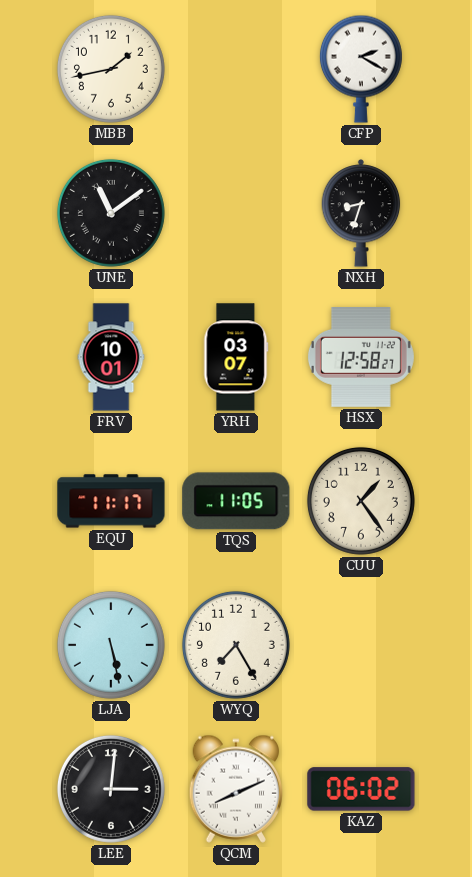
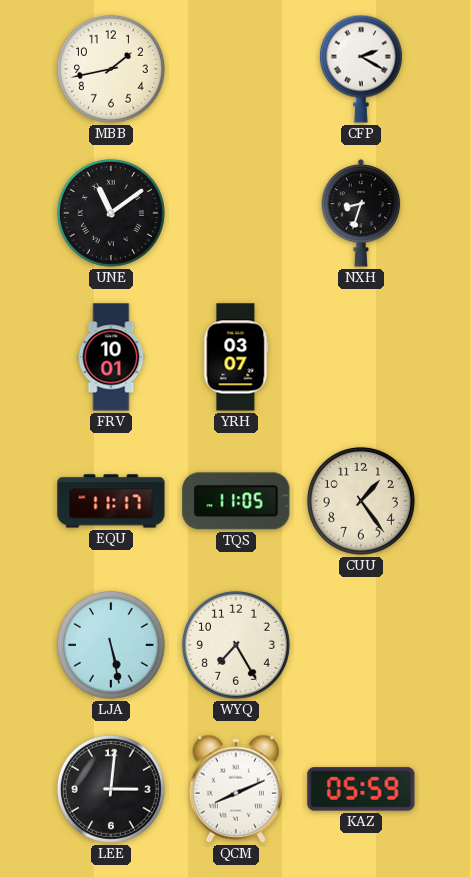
HSX: 12:58 -> none (361, 358)
KAZ: 06:02 -> 05:59 (361, 789)
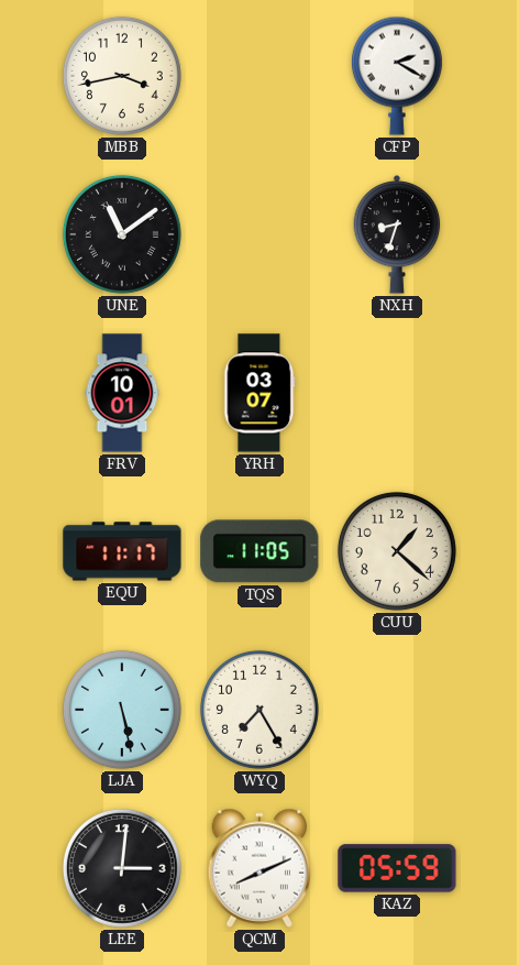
MBB: 1:43 -> 3:43 (122, 76)
CUU: 1:24 -> 1:22 (397, 551)
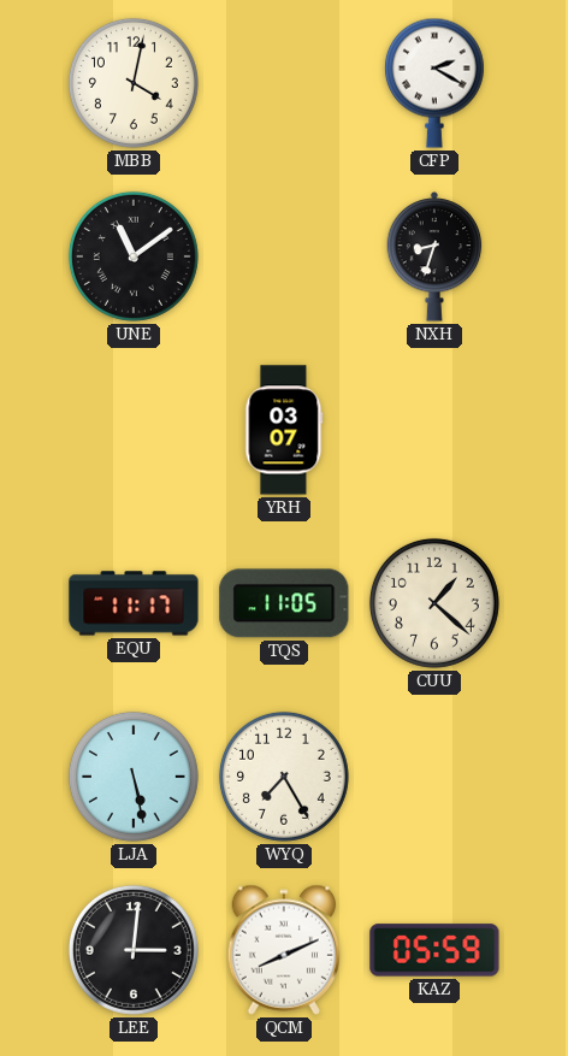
MBB: 3:43 -> 4:02 (134, 83)
FRV: 10:01 -> none (122, 393)
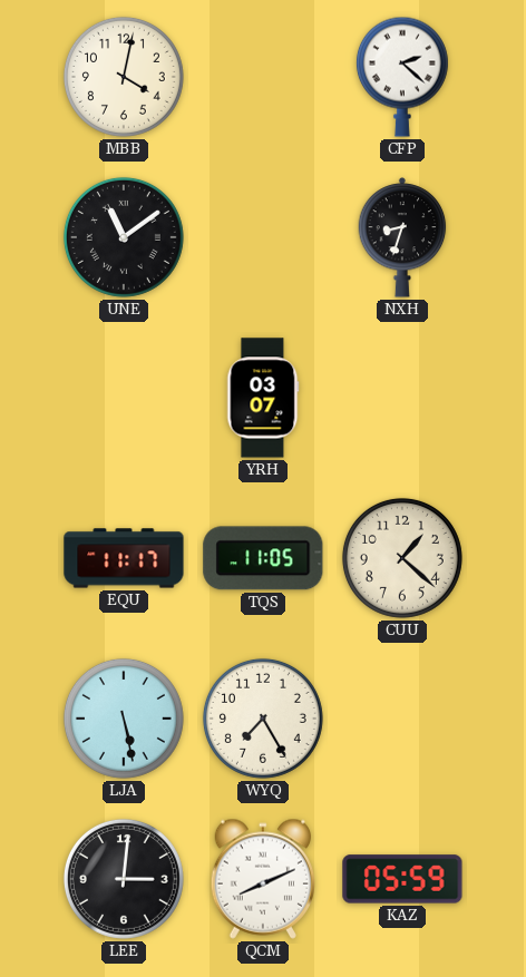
CFP: 2:20 -> 2:22 (402, 77)
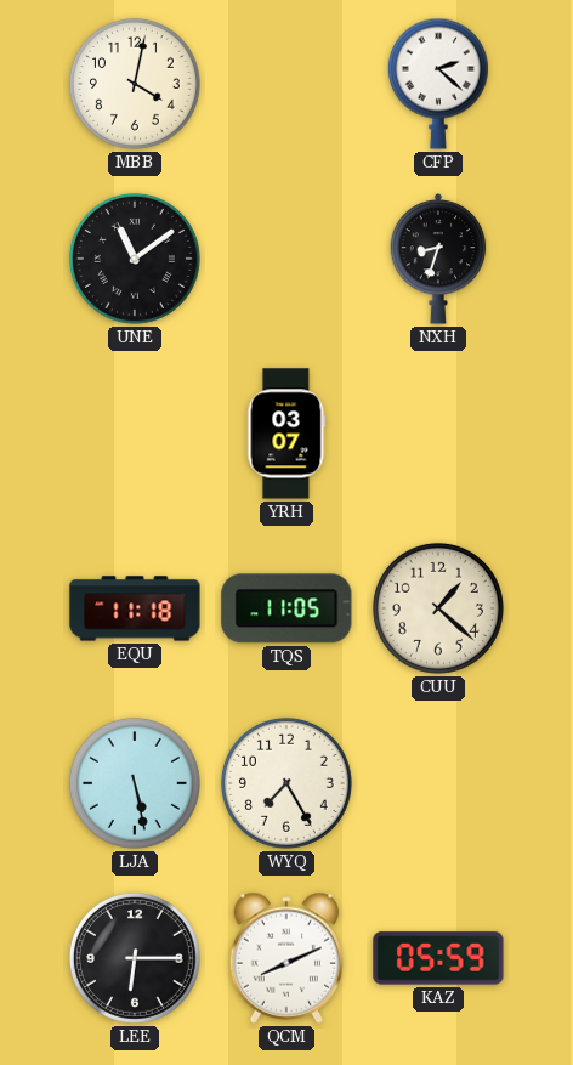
EQU: 11:17 -> 11:18 (135, 608)
LEE: 3:01 -> 6:15 (135, 958)
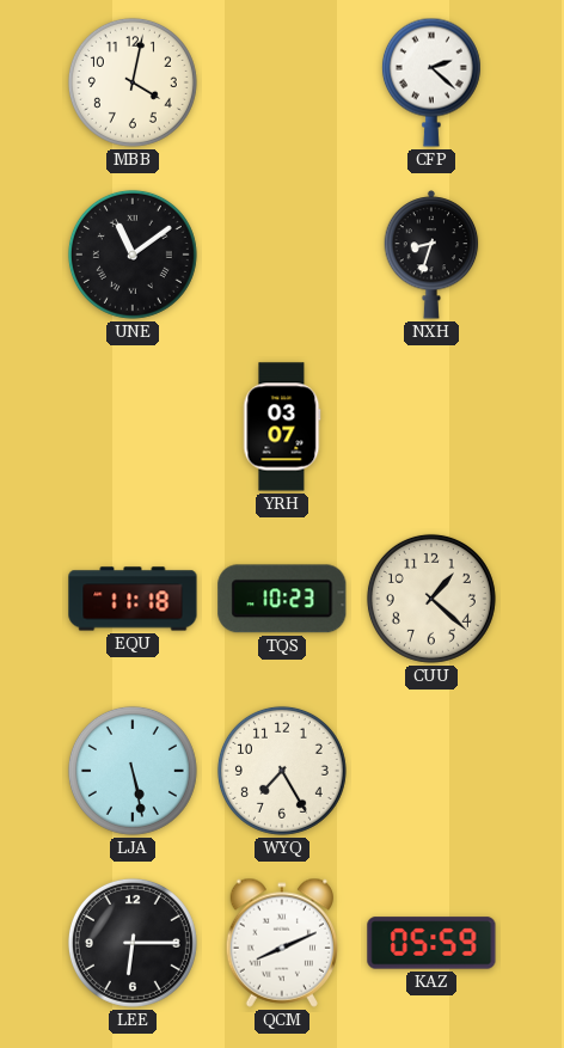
TQS: 11:05 -> 10:23 (282, 599)
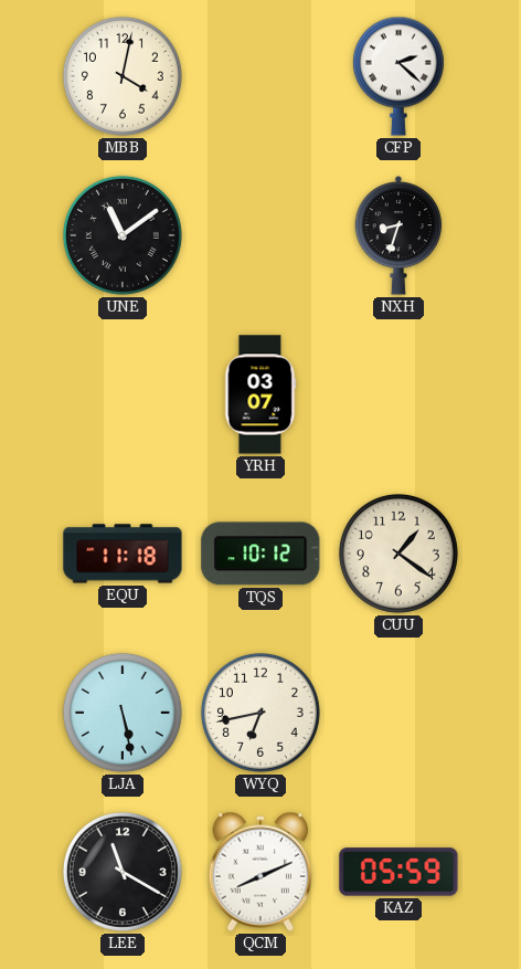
TQS: 10:23 -> 10:12 (260, 554)
CUU: 1:22 -> 1:21 (398, 554)
WYQ: 7:25 -> 6:43 (260, 713)
LEE: 6:15 -> 11:20 (123, 872)
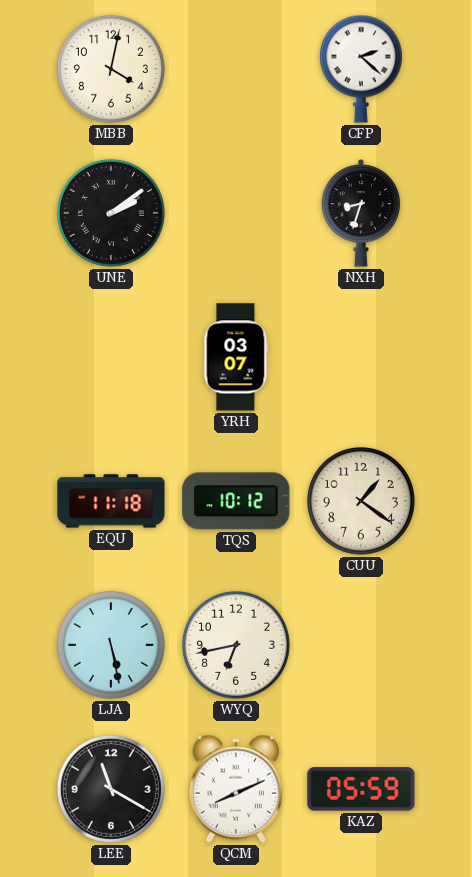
UNE: 11:09 -> 2:09 (111, 213)
